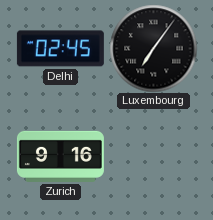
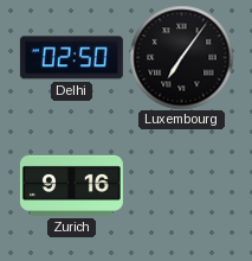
Delhi: 02:45 -> 02:50 (71, 58)
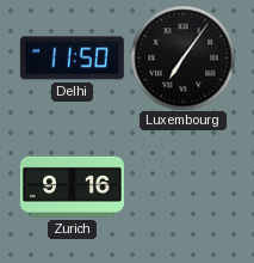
Delhi: 02:50 -> 11:50 (72, 59)
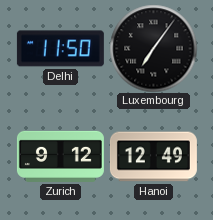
Zurich: 9:16 -> 9:12 (60, 156)
Hanoi: none -> 12:49 (153, 157)
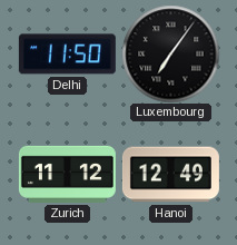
Zurich: 9:12 -> 11:12 (67, 174)
